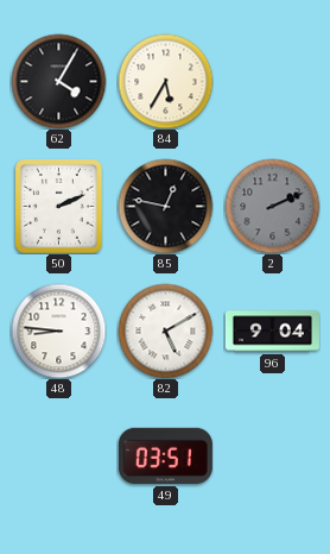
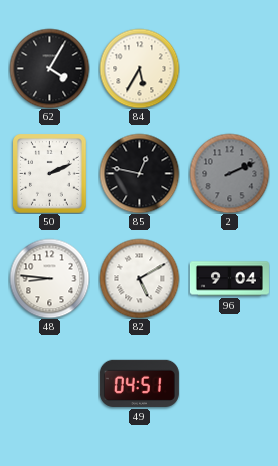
49: 03:51 -> 04:51 (139, 383)
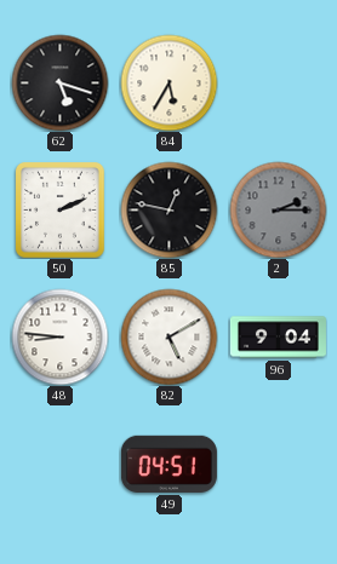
62: 4:05 -> 5:18 (59, 82)
2: 2:11 -> 2:15 (278, 209)
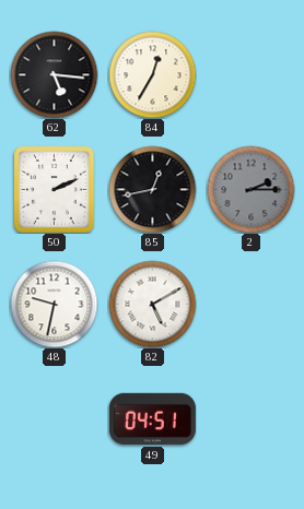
62: 5:18 -> 5:16 (54, 74)
84: 5:35 -> 12:35 (152, 74)
85: 12:47 -> 12:43 (152, 189)
48: 8:46 -> 9:32 (54, 304)
96: 9:04 -> none (278, 338)
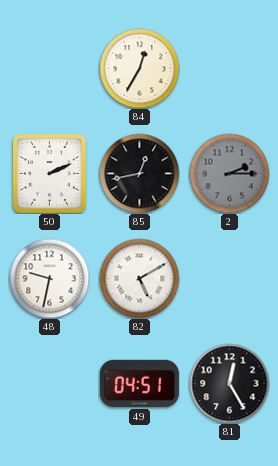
62: 5:16 -> none (54, 74)
81: none -> 12:25 (229, 383)
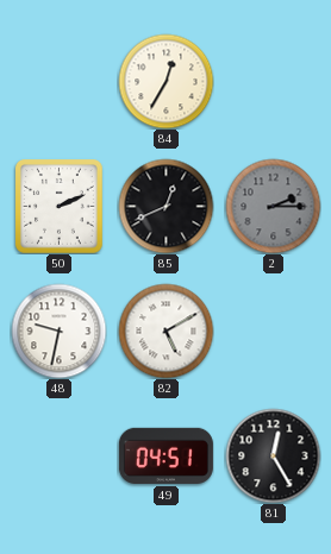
85: 12:43 -> 12:41 (165, 206)
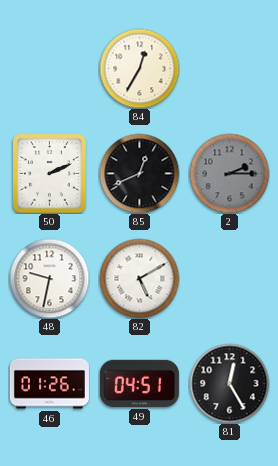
46: none -> 01:26 (49, 384)
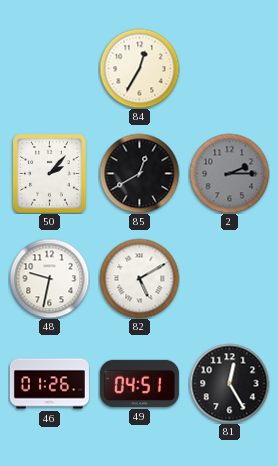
50: 2:11 -> 2:07 (50, 174)
85: 12:41 -> 12:40 (139, 173)
